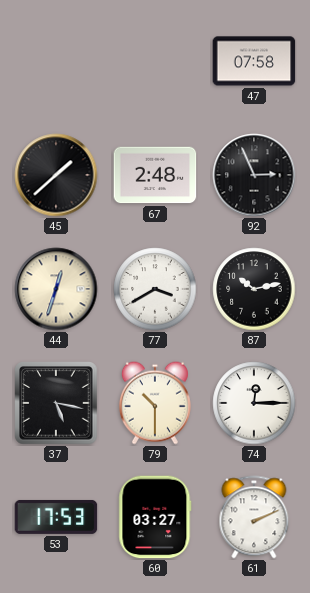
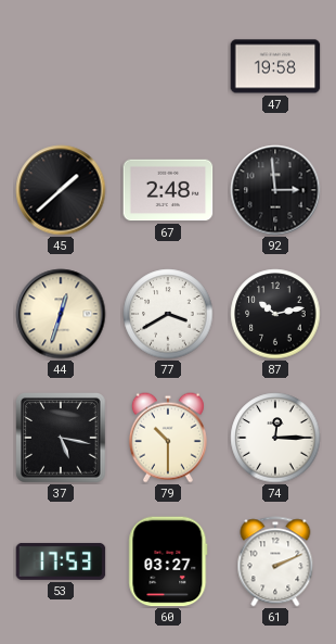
47: 07:58 -> 19:58 (275, 66)
92: 2:56 -> 2:59 (275, 190)
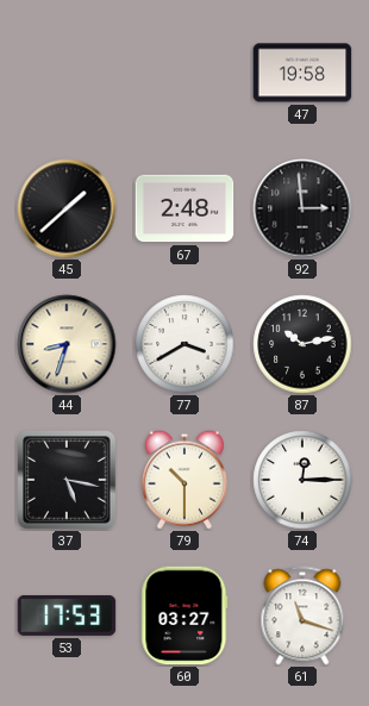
44: 12:33 -> 8:33 (67, 344)
61: 2:11 -> 11:18 (302, 616)
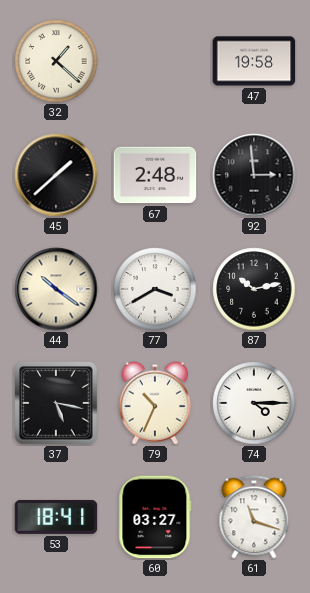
32: none -> 1:22 (56, 61)
44: 8:33 -> 10:21 (56, 289)
79: 10:30 -> 10:34 (155, 403)
74: 12:15 -> 4:15 (254, 403)
53: 17:53 -> 18:41 (56, 517)
